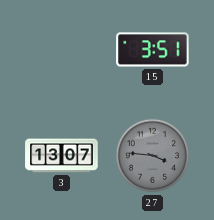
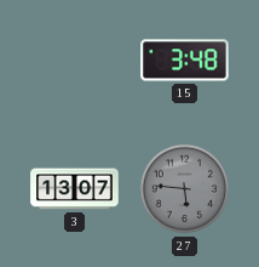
15: 3:51 -> 3:48 (185, 61)
27: 3:46 -> 5:46 (185, 189)
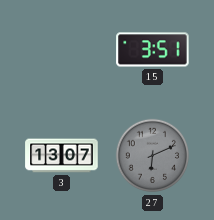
15: 3:48 -> 3:51 (153, 50)
27: 5:46 -> 6:11 (153, 156)
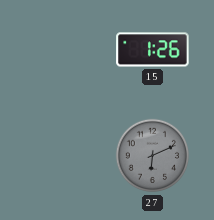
15: 3:51 -> 1:26 (153, 50)
3: 13:07 -> none (62, 156)
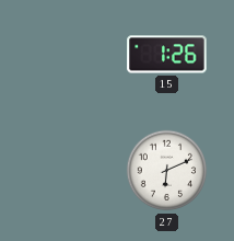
27 dial: grey -> white (167, 171)
